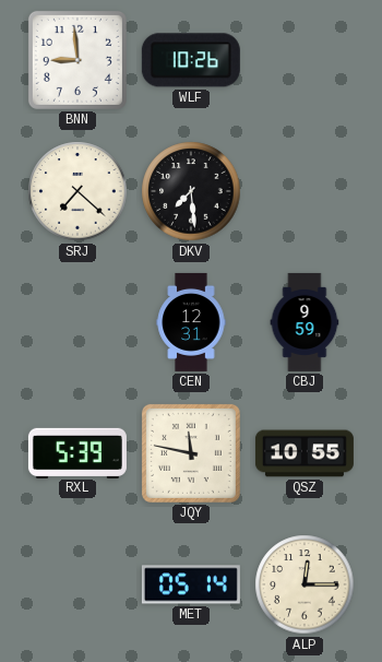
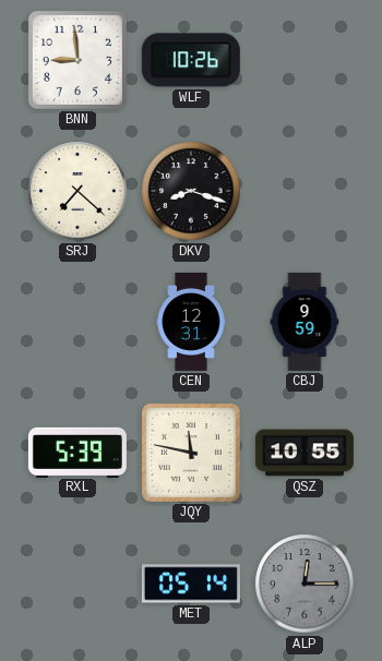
DKV: 7:29 -> 8:18 (191, 191)
ALP dial: cream -> grey (305, 584)
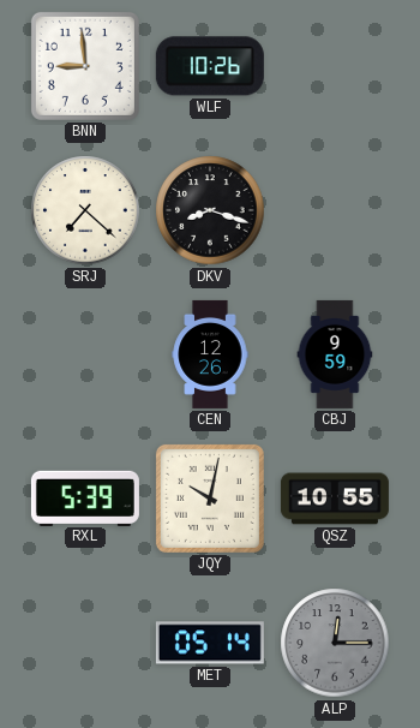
CEN: 12:31 -> 12:26 (210, 354)
JQY: 11:47 -> 10:02 (210, 499)
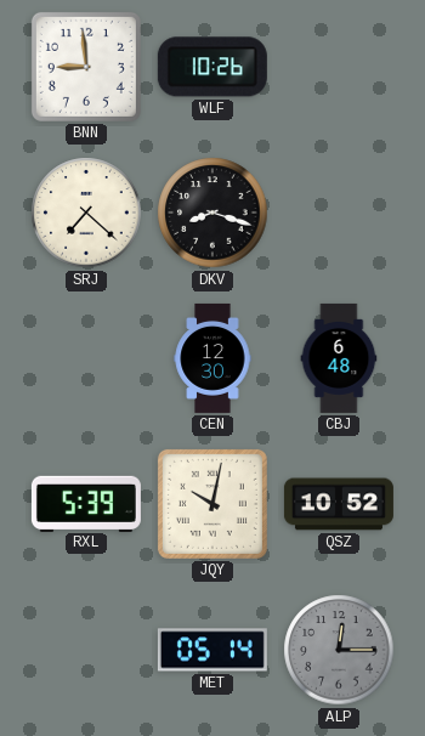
CEN: 12:26 -> 12:30 (212, 358)
CBJ: 9:59 -> 6:48 (339, 358)
QSZ: 10:55 -> 10:52 (339, 504)
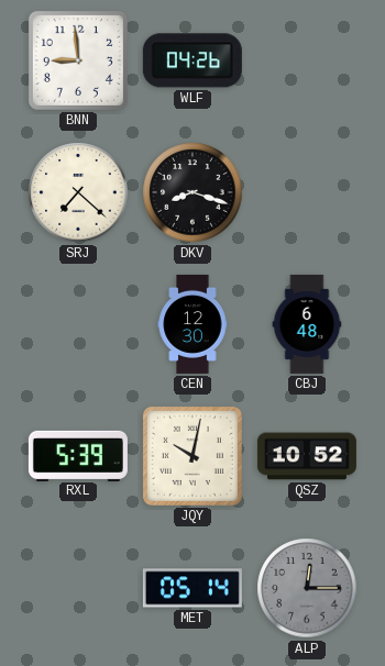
WLF: 10:26 -> 04:26 (193, 60)
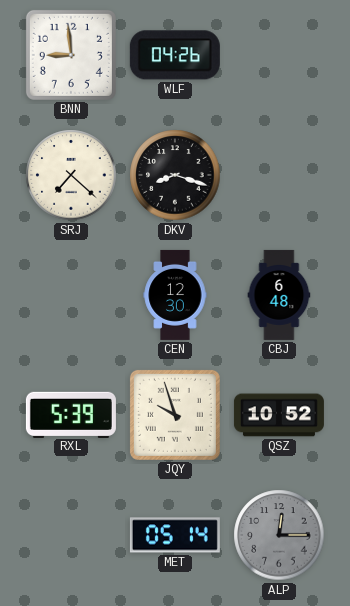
JQY: 10:02 -> 9:57 (175, 415)
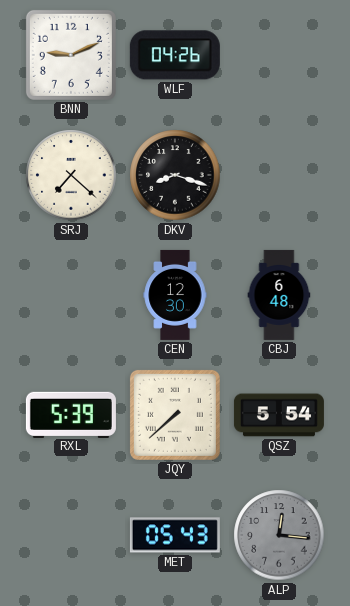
BNN: 8:59 -> 9:11 (71, 55)
JQY: 9:57 -> 7:38 (175, 415)
QSZ: 10:52 -> 5:54 (279, 415)
MET: 05:14 -> 05:43 (175, 535)
ALP: 12:15 -> 12:16 (279, 535)
